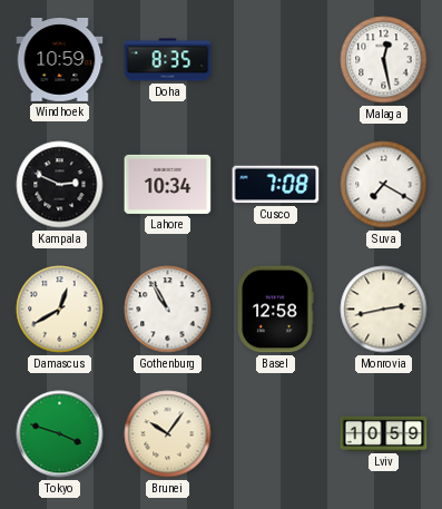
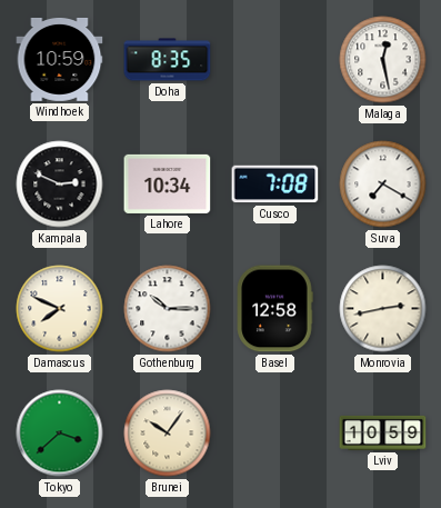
Damascus: 12:40 -> 7:49 (60, 309)
Gothenburg: 10:55 -> 10:15 (168, 309)
Tokyo: 3:48 -> 3:38 (60, 434)
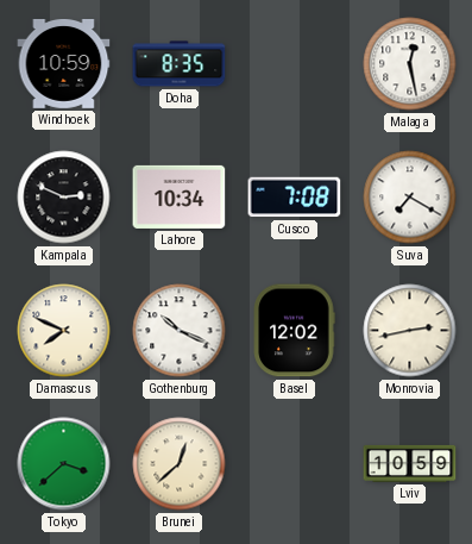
Gothenburg: 10:15 -> 10:19 (180, 331)
Basel: 12:58 -> 12:02 (294, 331)
Brunei: 10:06 -> 12:38 (180, 464)
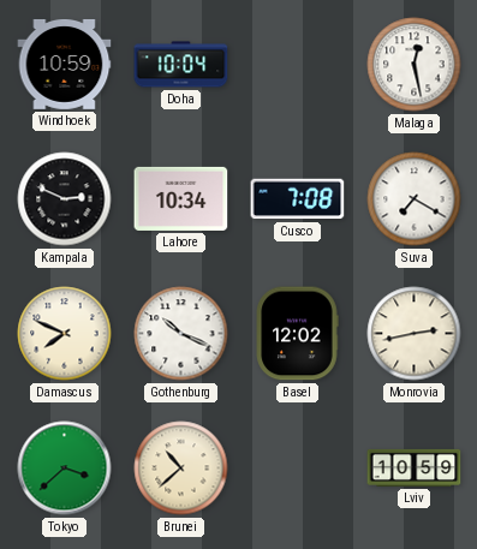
Doha: 8:35 -> 10:04 (181, 65)
Brunei: 12:38 -> 10:38 (181, 469)
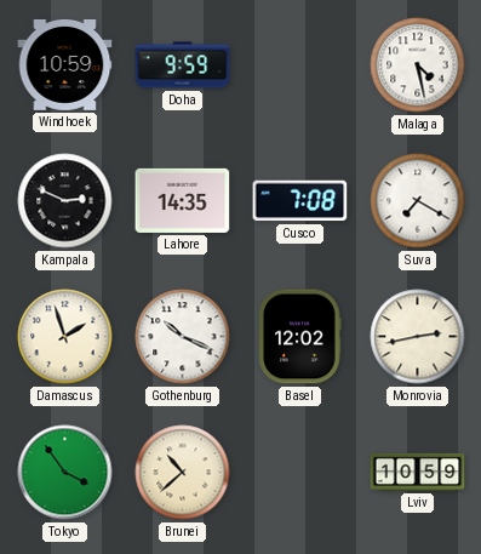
Doha: 10:04 -> 9:59 (183, 65)
Malaga: 12:28 -> 4:28 (418, 65)
Lahore: 10:34 -> 14:35 (183, 200)
Damascus: 7:49 -> 1:57 (65, 337)
Tokyo: 3:38 -> 3:54 (65, 473)
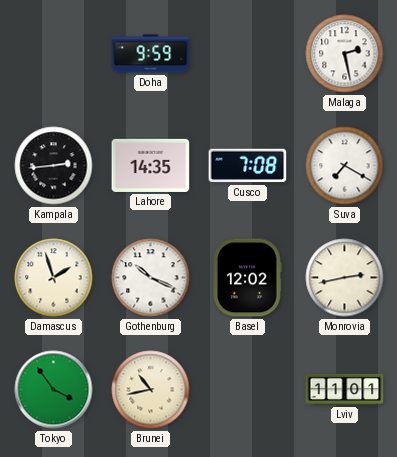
Windhoek: 10:59 -> none (65, 65)
Malaga: 4:28 -> 2:28 (345, 54)
Kampala: 2:49 -> 2:44 (54, 166)
Brunei: 10:38 -> 10:43 (151, 390)
Lviv: 10:59 -> 11:01 (345, 389)
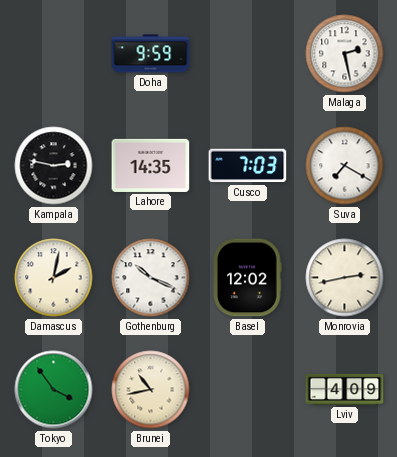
Kampala: 2:44 -> 2:47 (54, 166)
Cusco: 7:08 -> 7:03 (248, 166)
Damascus: 1:57 -> 2:02 (54, 278)
Lviv: 11:01 -> 4:09 (345, 389)
